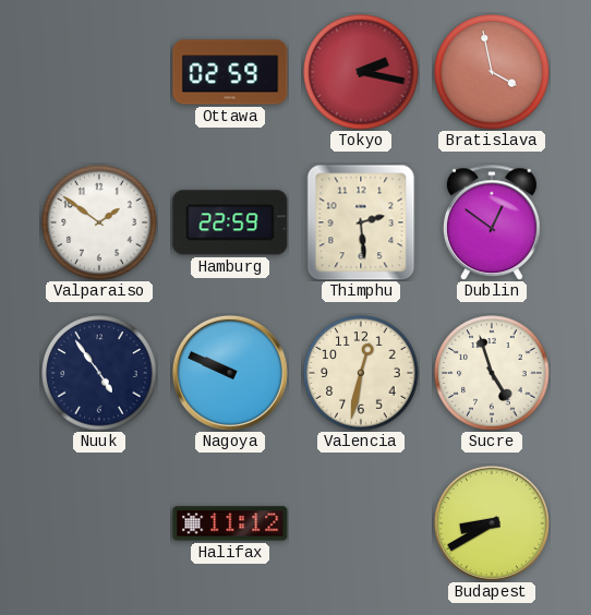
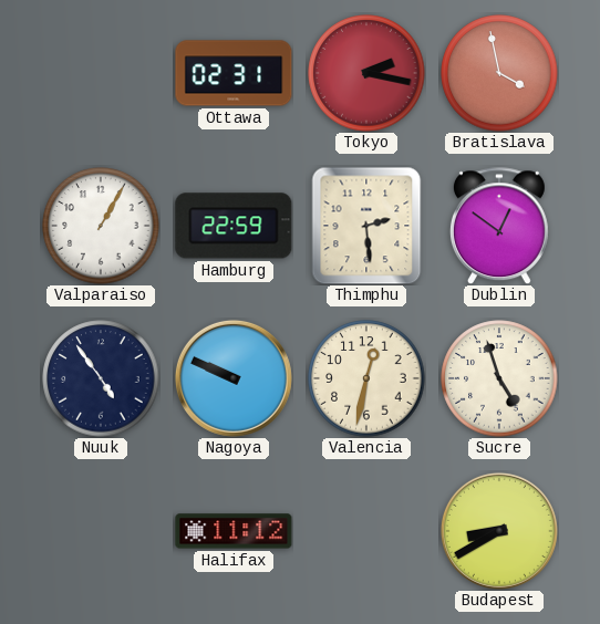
Ottawa: 02:59 -> 02:31 (234, 73)
Valparaiso: 1:51 -> 1:05 (101, 226)
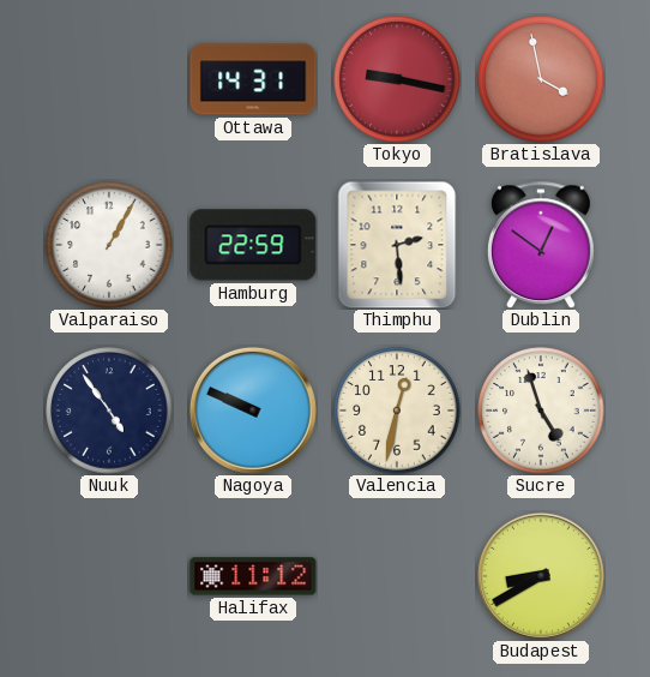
Ottawa: 02:31 -> 14:31 (253, 79)
Tokyo: 2:17 -> 9:17 (397, 79)
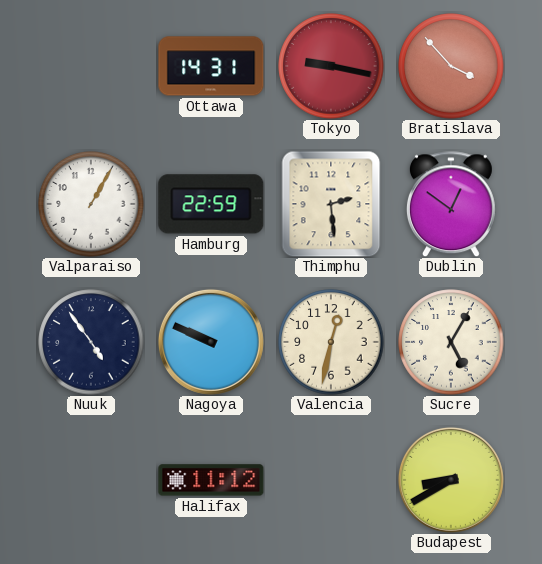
Bratislava: 3:58 -> 3:53 (451, 66)
Sucre: 4:57 -> 5:05 (451, 342)
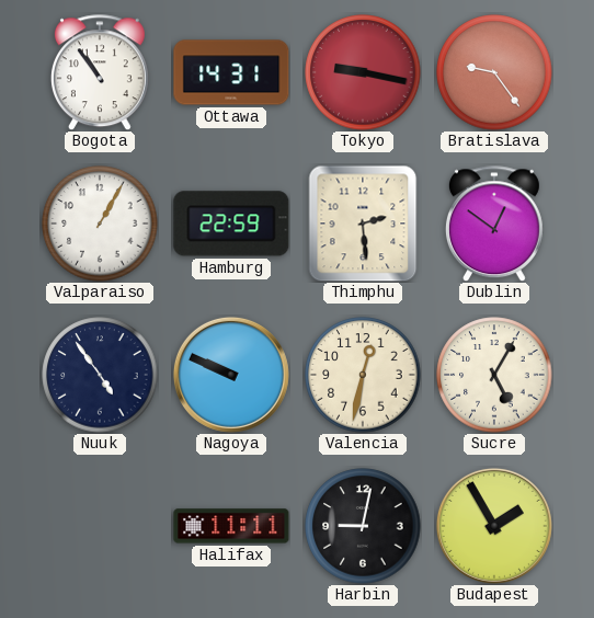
Bogota: none -> 10:54 (100, 72)
Bratislava: 3:53 -> 9:24 (494, 72)
Halifax: 11:12 -> 11:11 (231, 526)
Harbin: none -> 9:02 (363, 526)
Budapest: 8:40 -> 1:55 (494, 526)
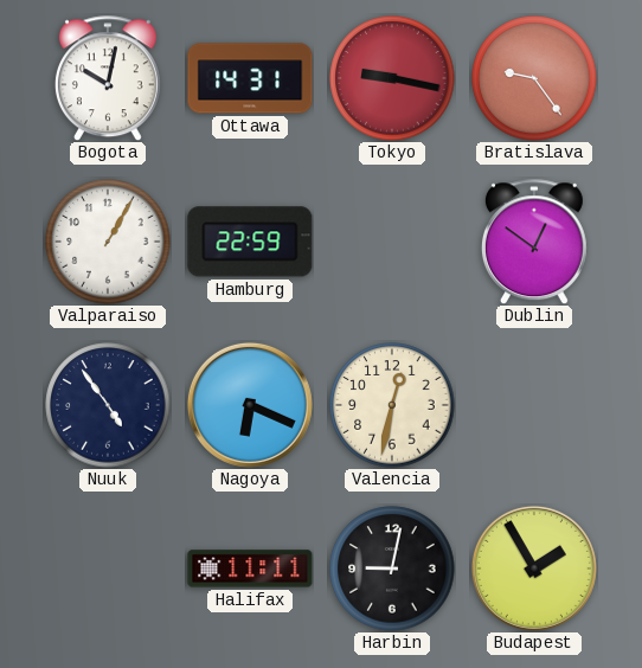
Bogota: 10:54 -> 10:02 (108, 78)
Thimphu: 2:29 -> none (363, 224)
Nagoya: 9:49 -> 6:19 (250, 405)
Sucre: 5:05 -> none (494, 375)
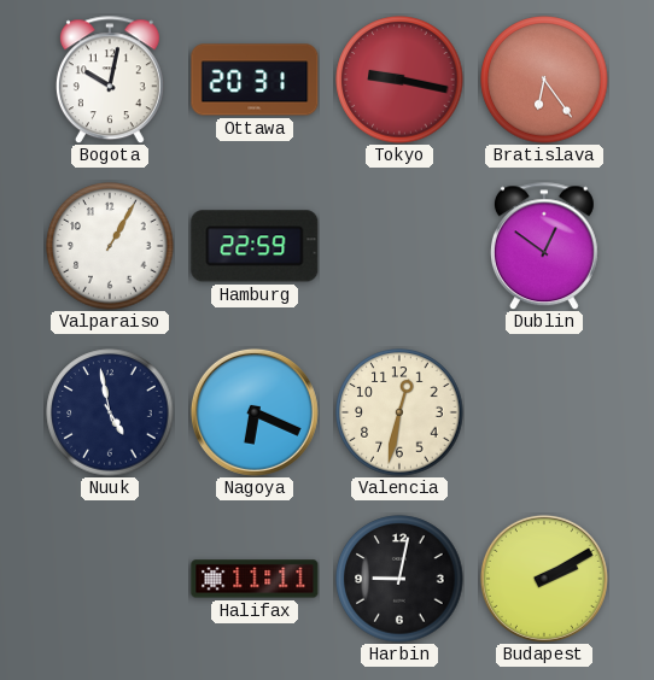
Ottawa: 14:31 -> 20:31 (255, 80)
Bratislava: 9:24 -> 6:24 (544, 80)
Nuuk: 4:54 -> 4:58 (110, 412)
Budapest: 1:55 -> 2:10 (544, 579)
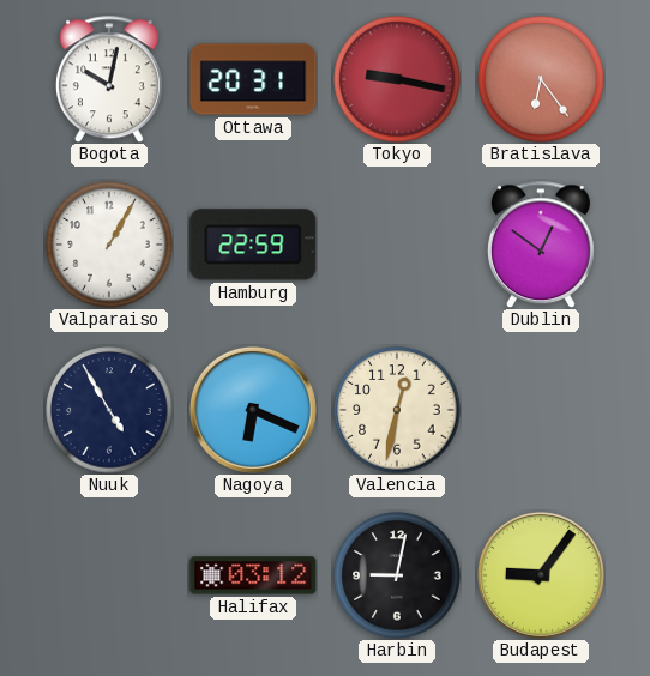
Nuuk: 4:58 -> 4:55 (109, 410)
Halifax: 11:11 -> 03:12 (253, 575)
Budapest: 2:10 -> 9:06 (541, 575)
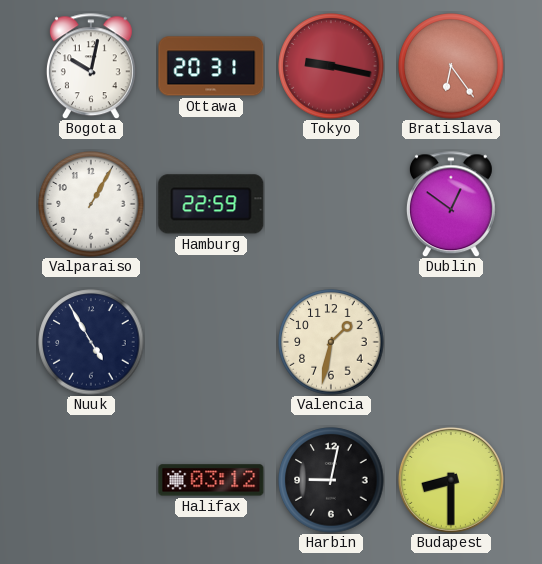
Nagoya: 6:19 -> none (253, 410)
Valencia: 12:32 -> 1:32 (331, 342)
Budapest: 9:06 -> 8:30 (451, 480)
